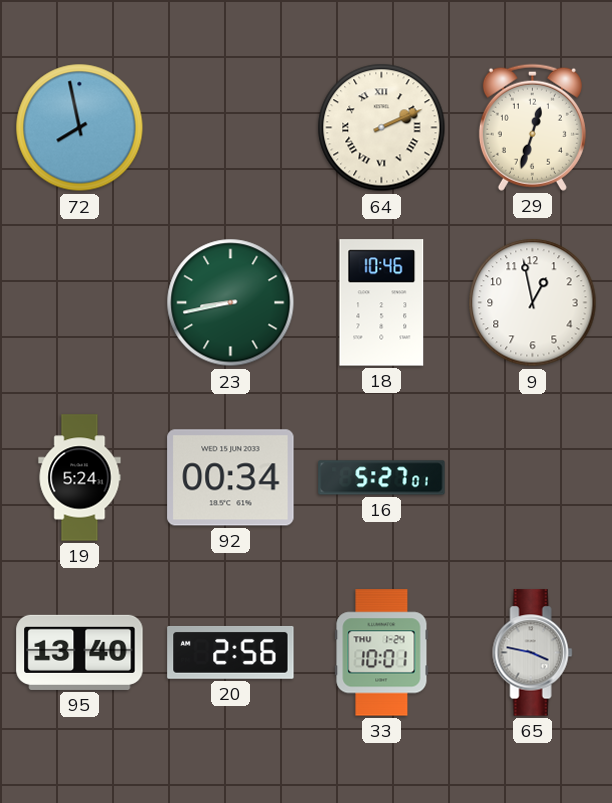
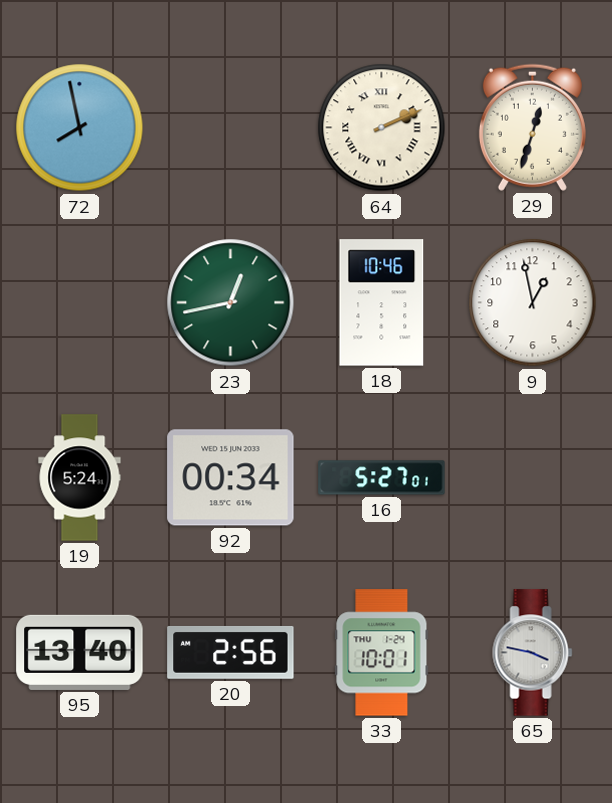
23: 8:43 -> 12:43 (231, 303)
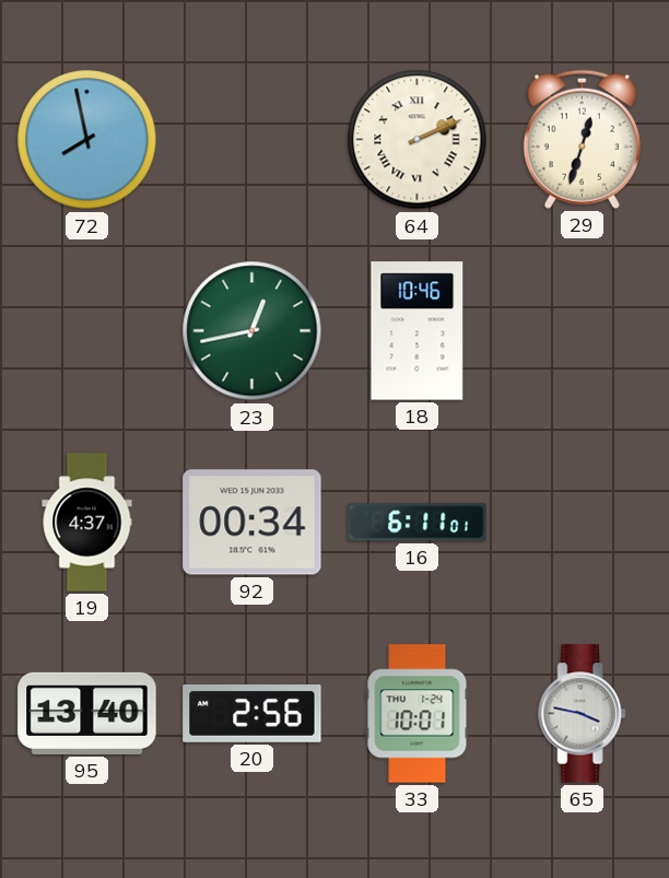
9: 12:58 -> none (533, 303)
19: 5:24 -> 4:37 (87, 523)
16: 5:27 -> 6:11 (418, 523)
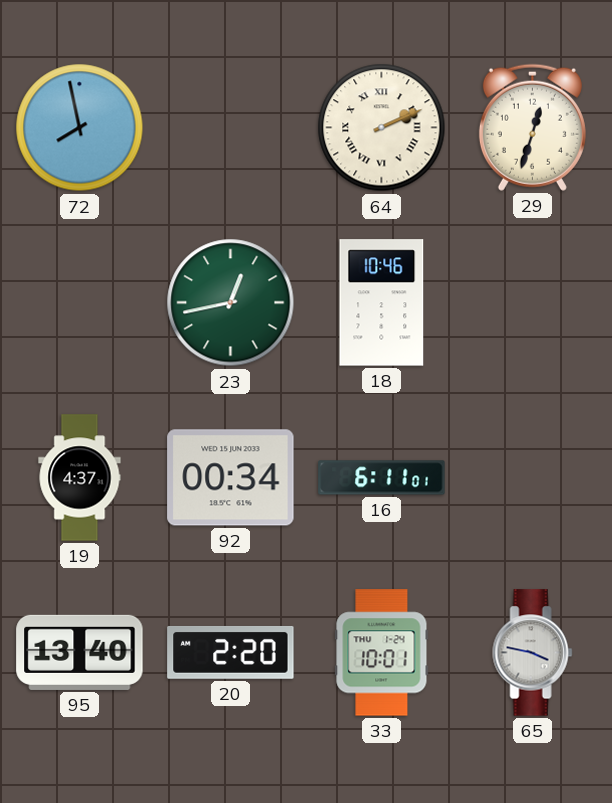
20: 2:56 -> 2:20 (231, 652)
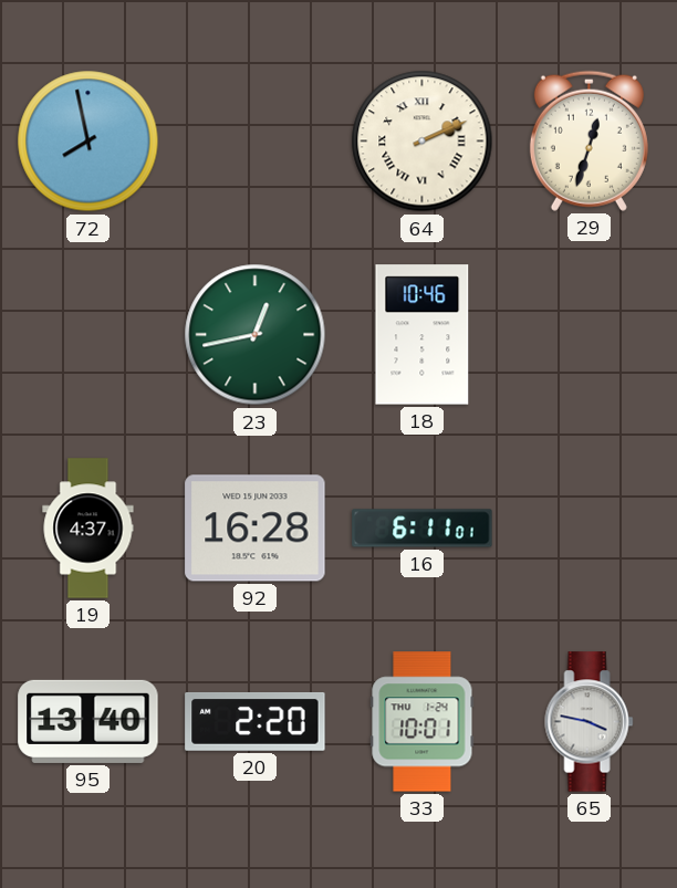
92: 00:34 -> 16:28 (256, 529)
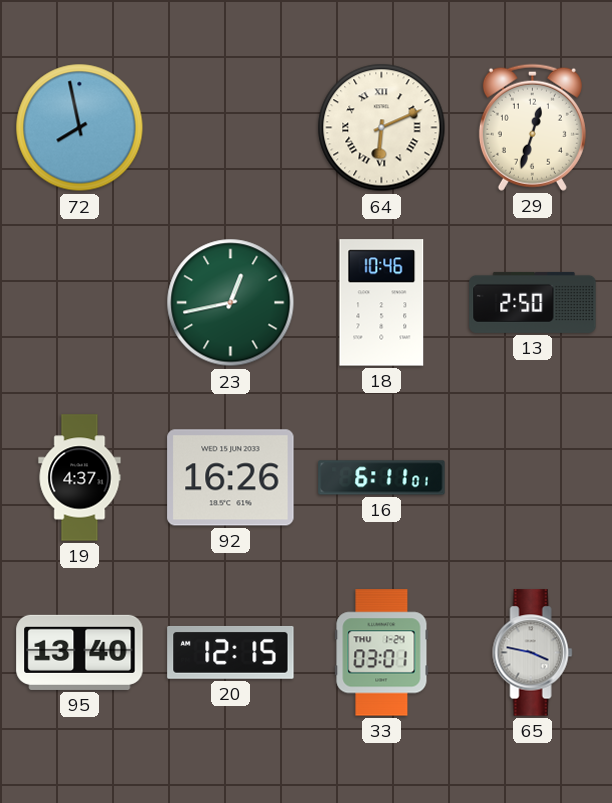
64: 2:11 -> 6:11 (382, 128)
13: none -> 2:50 (533, 302)
92: 16:28 -> 16:26 (231, 478)
20: 2:20 -> 12:15 (231, 652)
33: 10:01 -> 03:01 (382, 653)
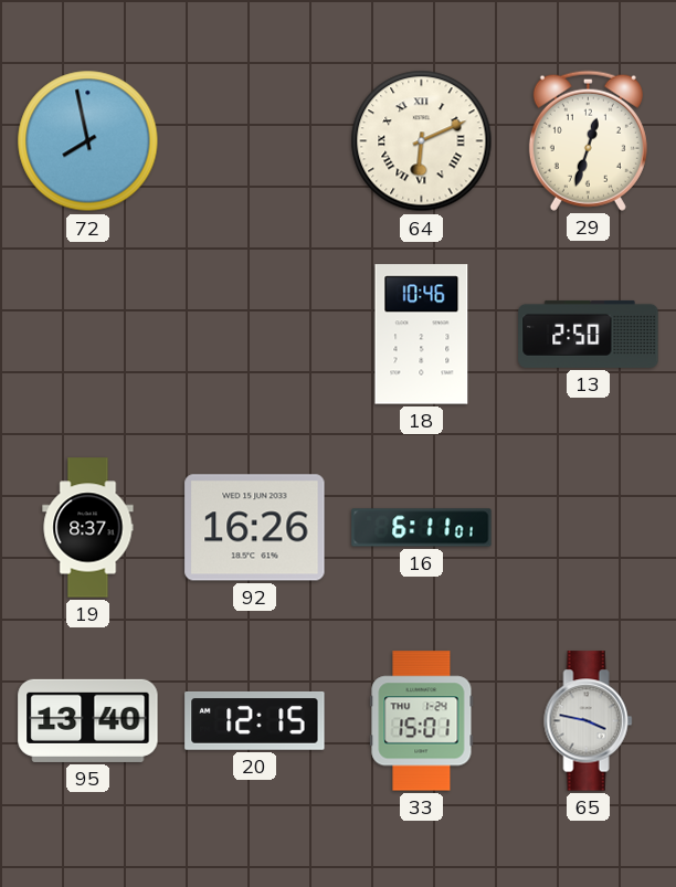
23: 12:43 -> none (231, 303)
19: 4:37 -> 8:37 (88, 528)
33: 03:01 -> 15:01 (422, 721)
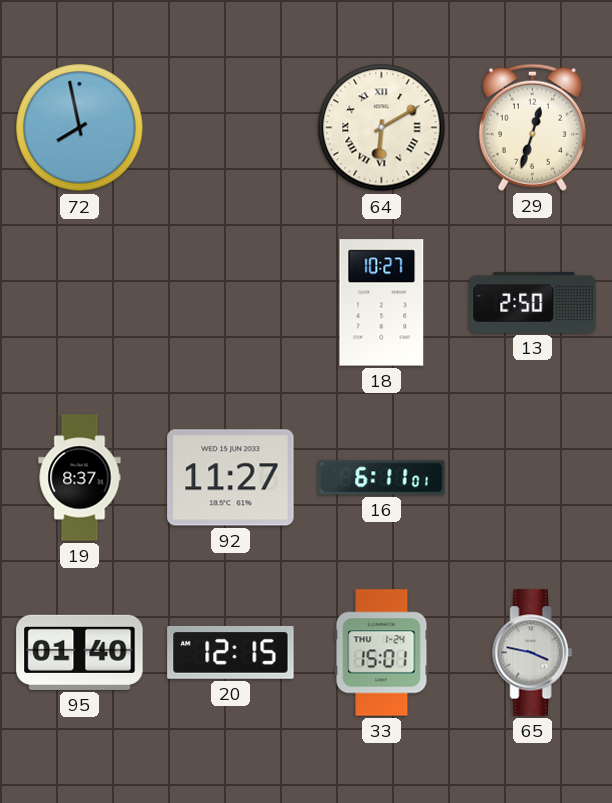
64: 6:11 -> 6:10 (382, 128)
18: 10:46 -> 10:27 (382, 303)
92: 16:26 -> 11:27 (231, 478)
95: 13:40 -> 01:40 (80, 652)
